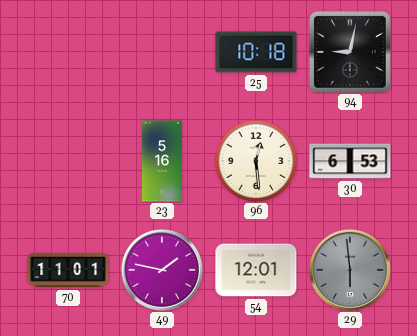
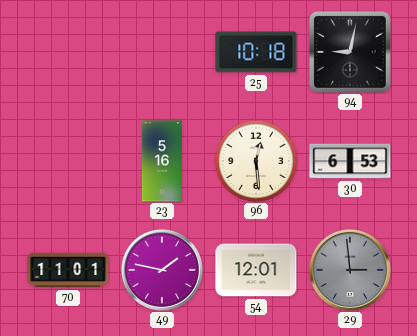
29: 5:59 -> 2:59 (350, 270)
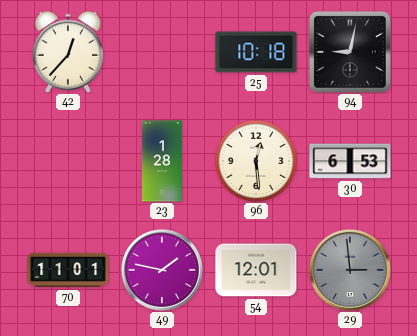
42: none -> 12:37 (68, 52)
23: 5:16 -> 1:28 (162, 161)
